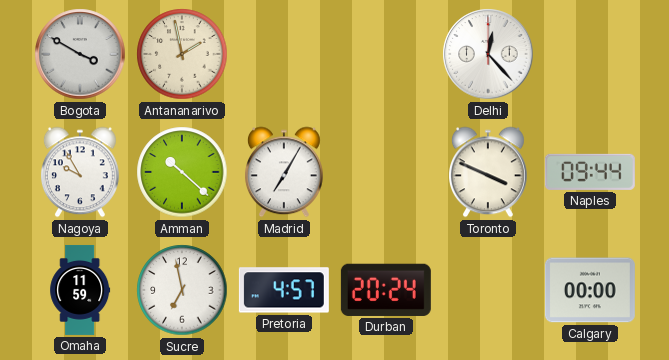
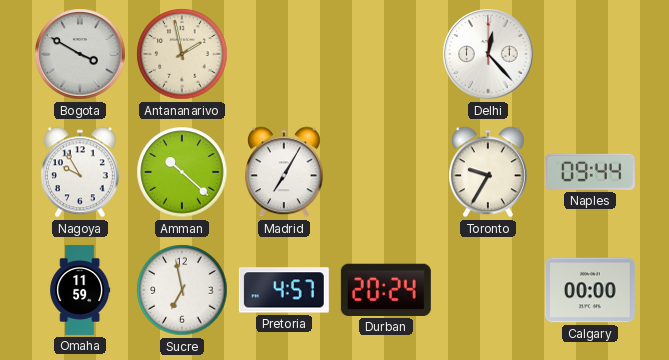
Toronto: 3:49 -> 9:35 (488, 172)
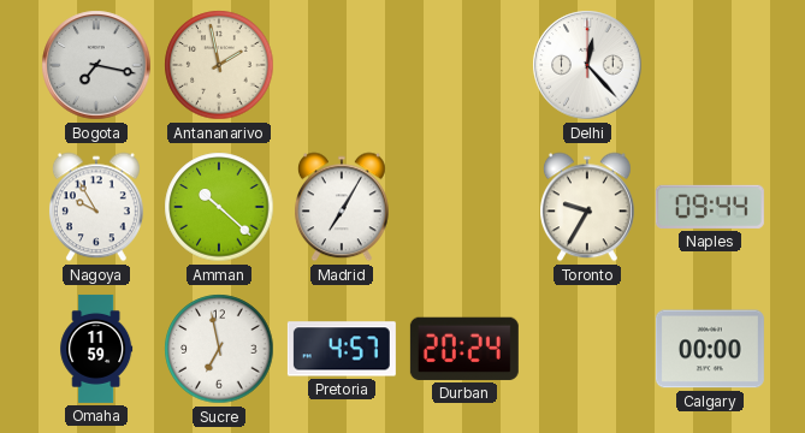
Bogota: 3:50 -> 7:17 (96, 65)
